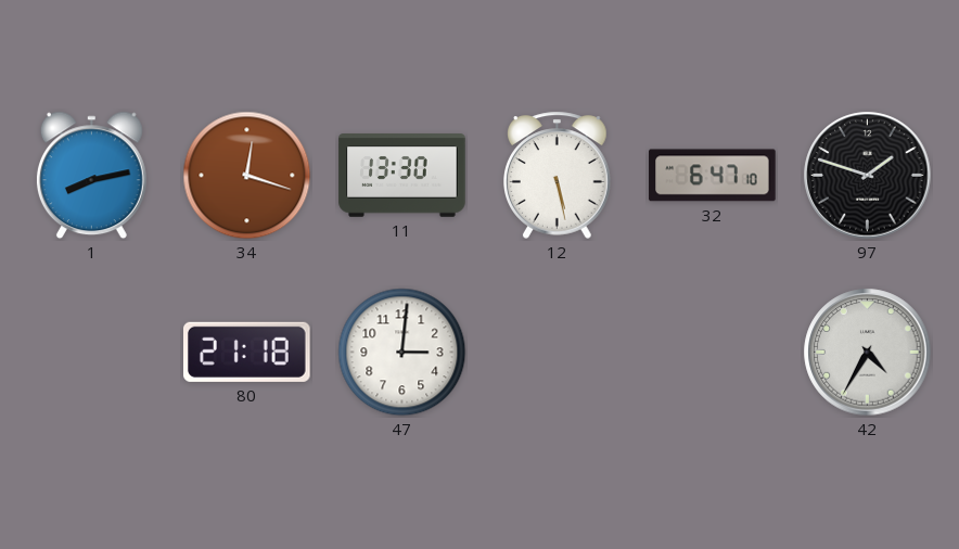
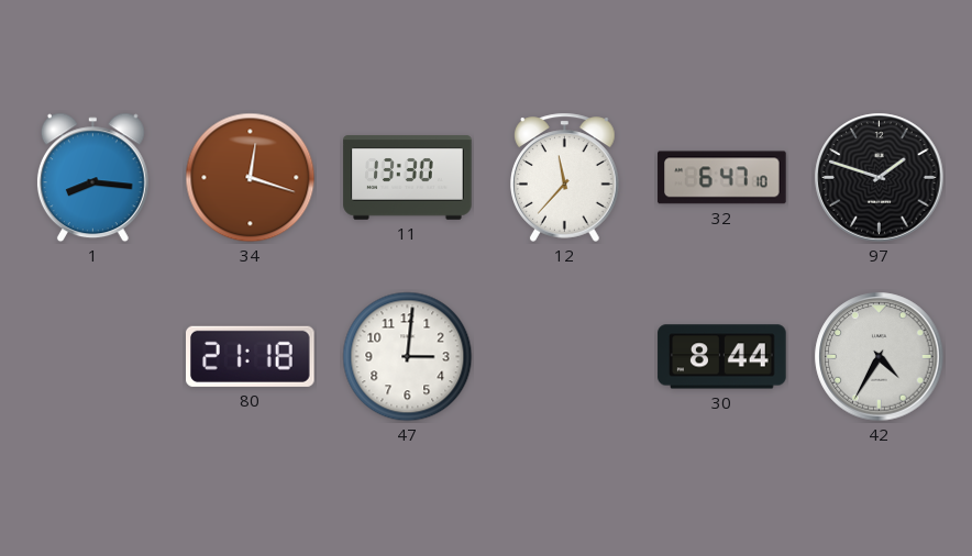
1: 8:13 -> 8:16 (92, 178)
12: 5:28 -> 11:37 (565, 177)
30: none -> 8:44 (722, 357)
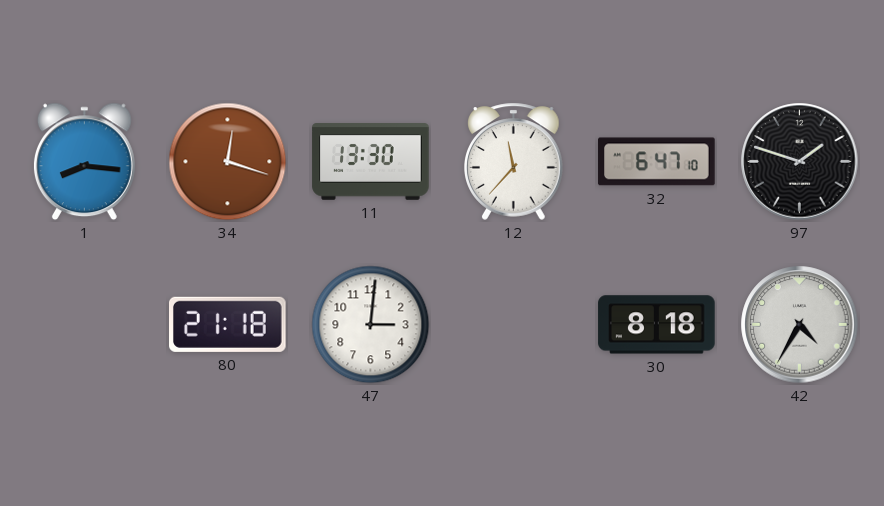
30: 8:44 -> 8:18 (657, 325)
